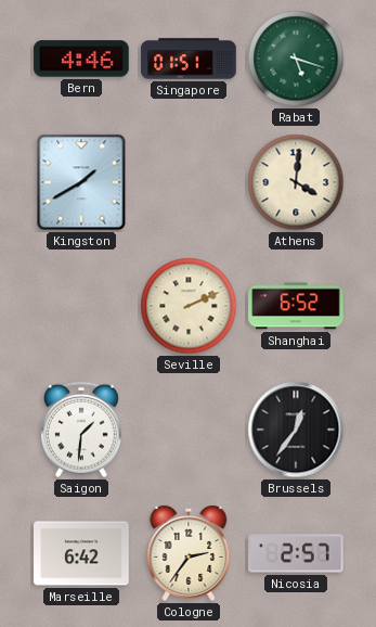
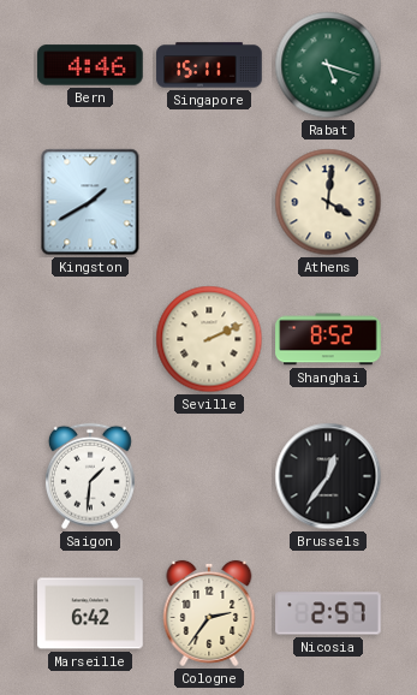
Singapore: 01:51 -> 15:11 (209, 65)
Shanghai: 6:52 -> 8:52 (328, 339)
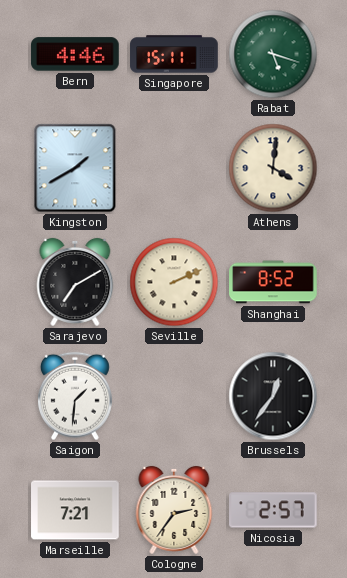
Sarajevo: none -> 7:10 (75, 282)
Marseille: 6:42 -> 7:21 (75, 510)
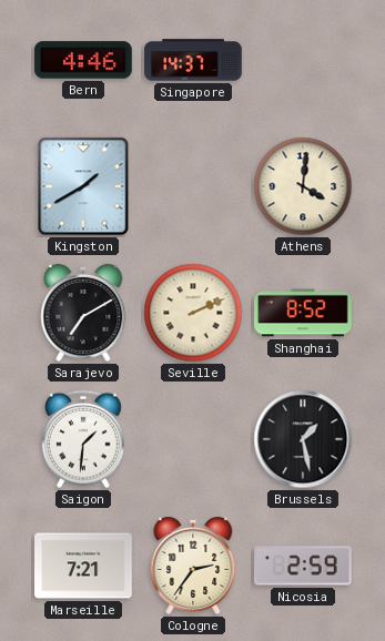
Singapore: 15:11 -> 14:37 (193, 60)
Rabat: 5:18 -> none (273, 54)
Brussels: 12:36 -> 1:28 (303, 439)
Nicosia: 2:57 -> 2:59 (303, 566)
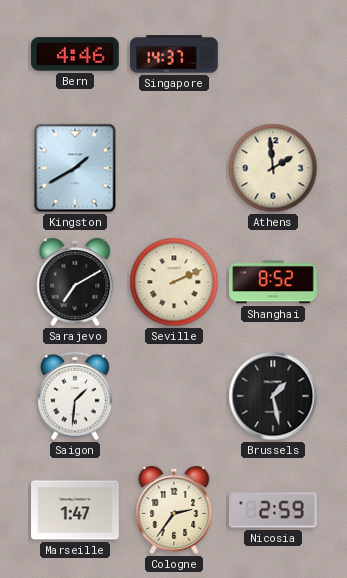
Athens: 4:01 -> 1:59 (273, 168)
Marseille: 7:21 -> 1:47 (75, 510)
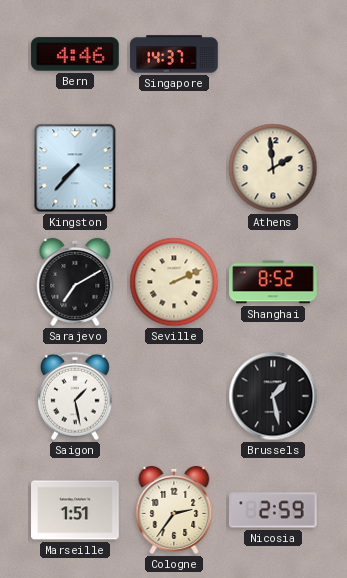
Kingston: 1:40 -> 7:37 (75, 168)
Saigon: 1:31 -> 1:28 (75, 396)
Marseille: 1:47 -> 1:51 (75, 510)
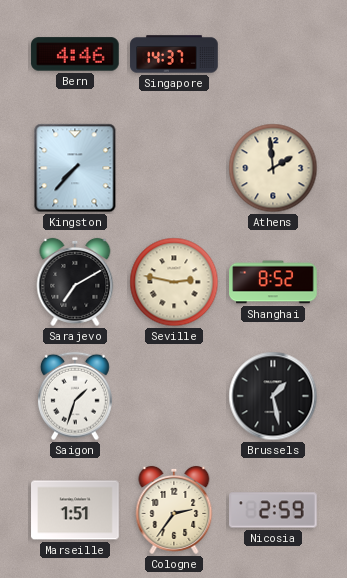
Seville: 2:11 -> 2:47 (174, 282)
Saigon: 1:28 -> 1:33 (75, 396)
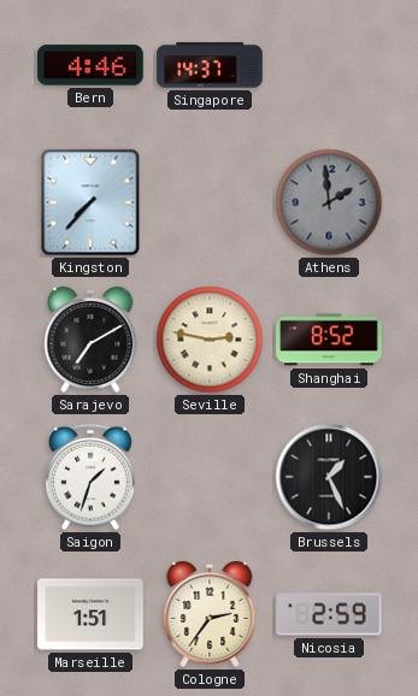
Athens dial: cream -> grey (329, 202)
Brussels: 1:28 -> 1:26 (329, 477)
